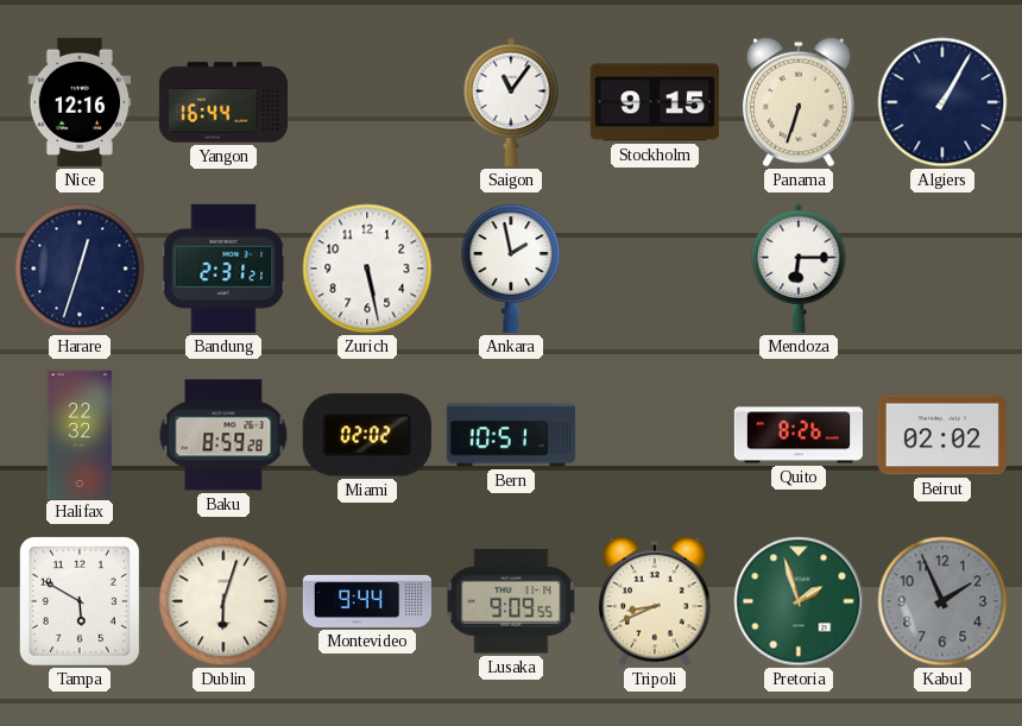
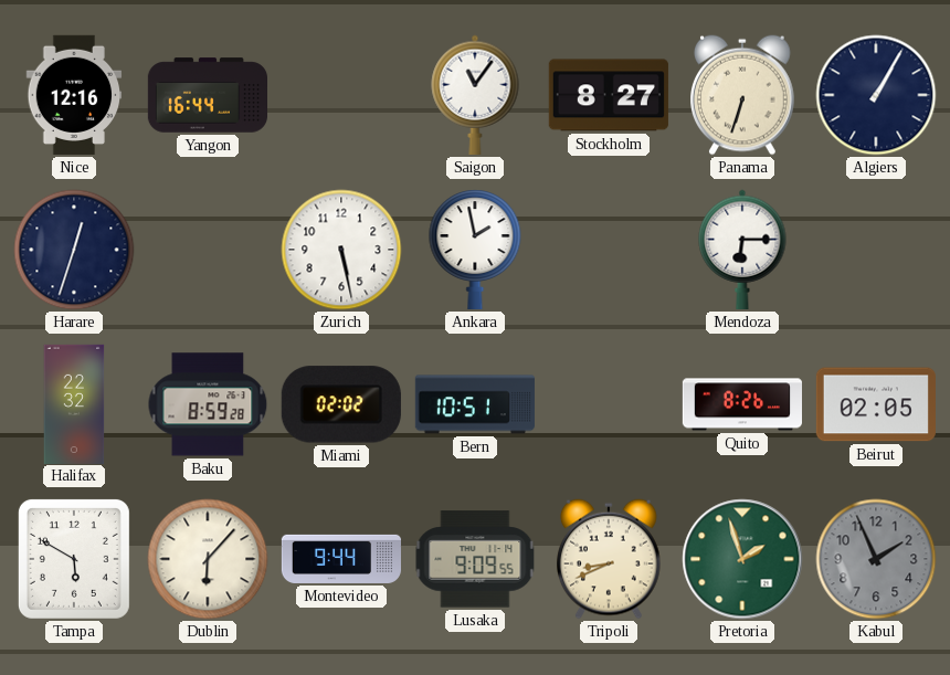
Stockholm: 9:15 -> 8:27 (609, 95)
Bandung: 2:31 -> none (223, 269)
Beirut: 02:02 -> 02:05 (876, 404)
Dublin: 6:03 -> 6:07 (208, 559)
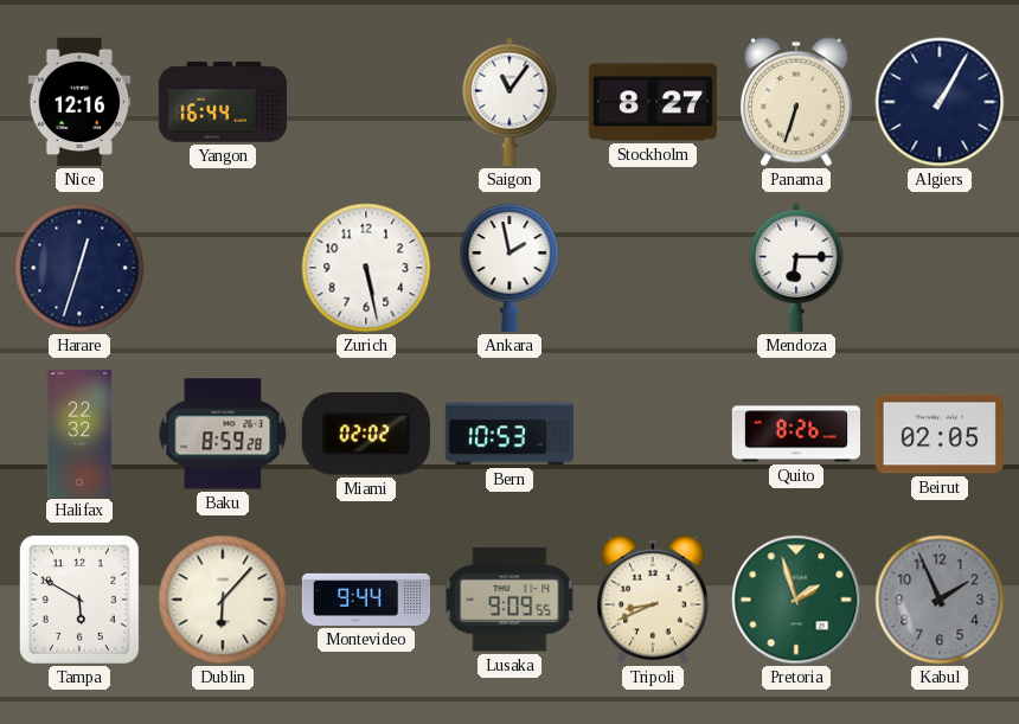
Bern: 10:51 -> 10:53 (509, 434)
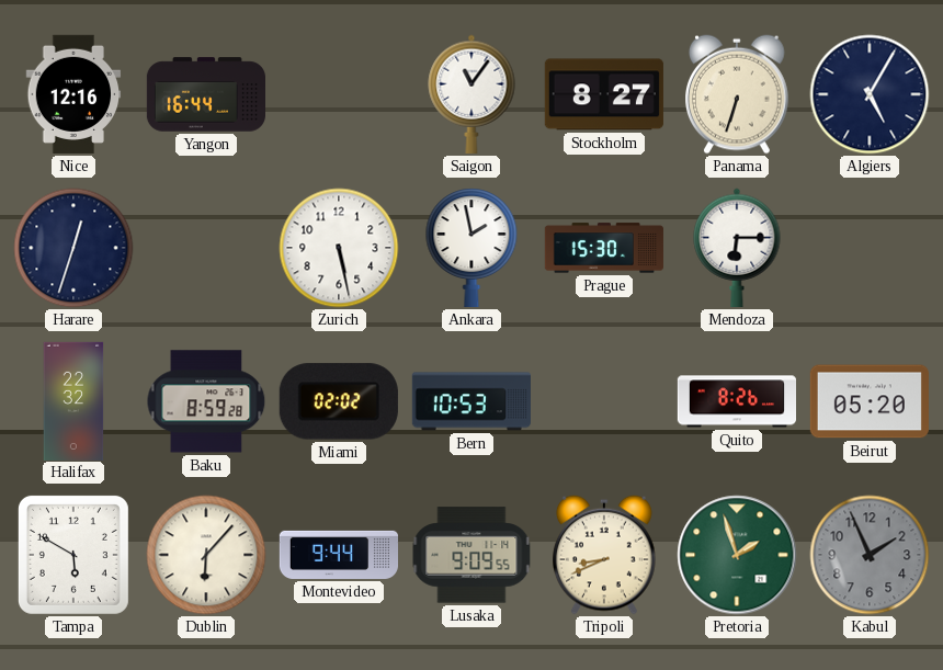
Algiers: 1:05 -> 5:05 (870, 94)
Prague: none -> 15:30 (604, 248)
Beirut: 02:05 -> 05:20 (870, 401)
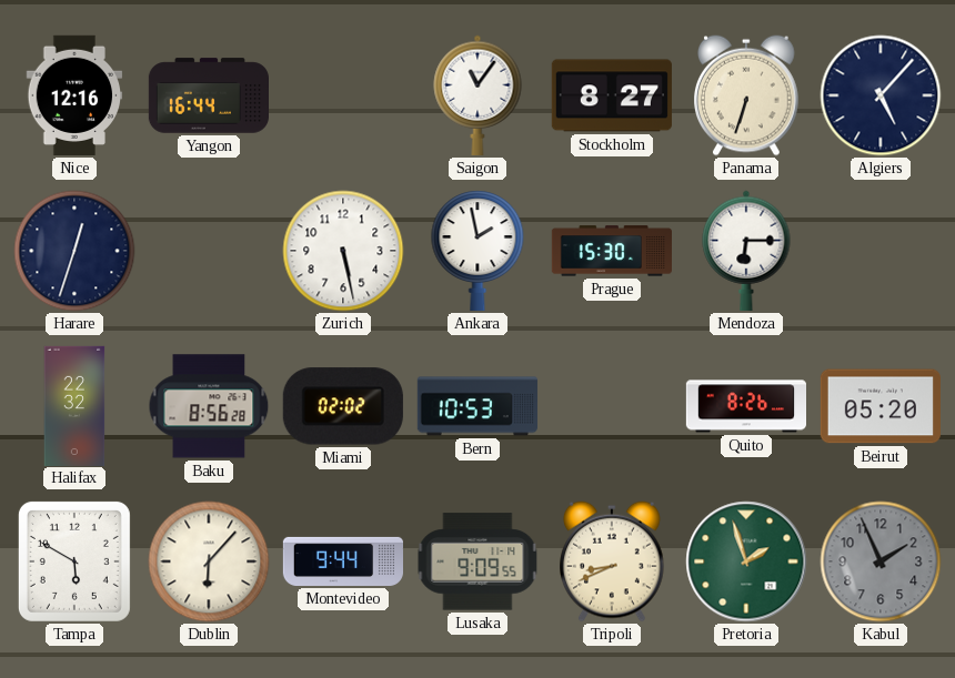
Algiers: 5:05 -> 5:07 (881, 95)
Baku: 8:59 -> 8:56 (209, 406)
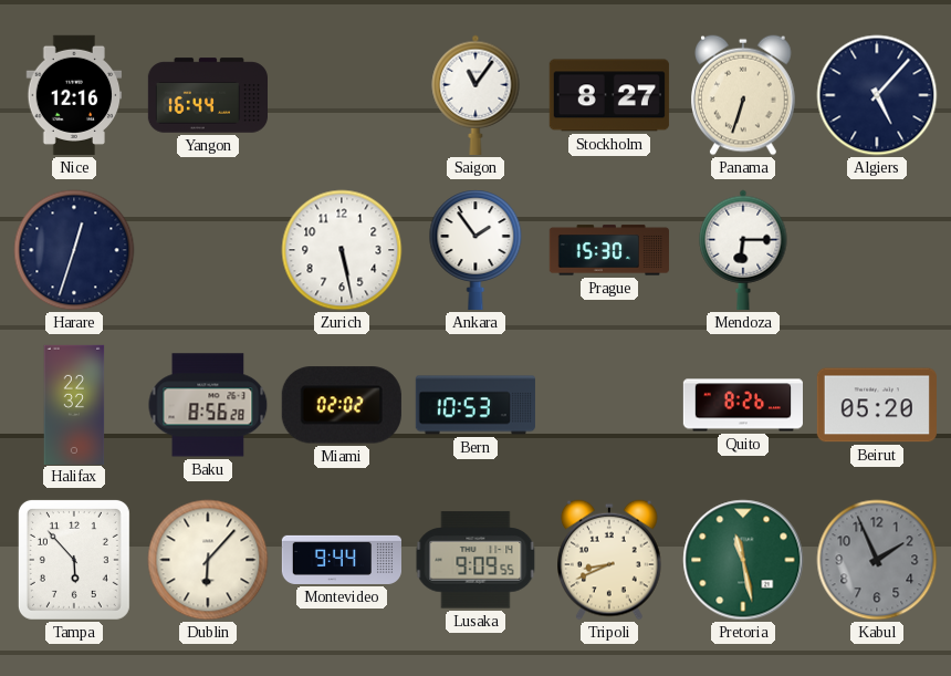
Ankara: 1:58 -> 1:54 (476, 250)
Tampa: 5:50 -> 5:53 (74, 560)
Pretoria: 1:57 -> 11:28 (743, 560)
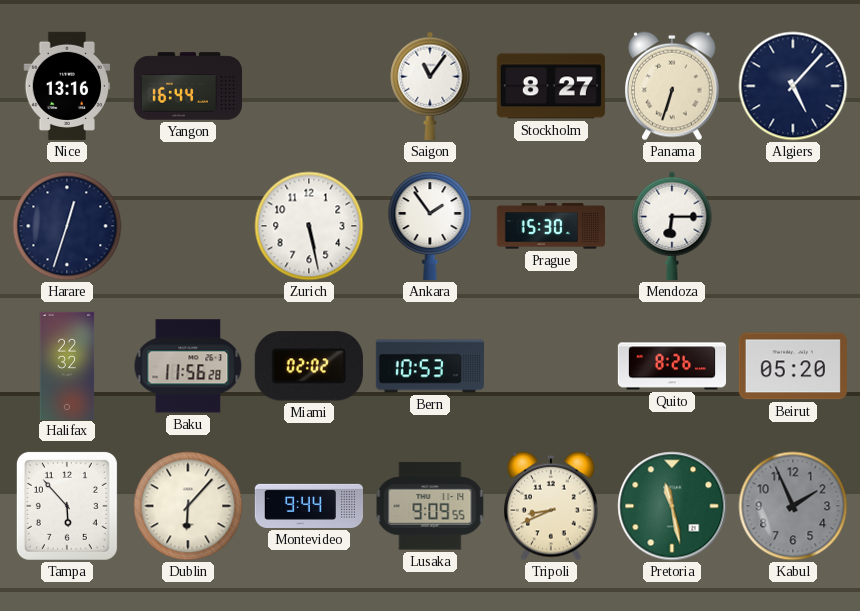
Nice: 12:16 -> 13:16 (67, 86)
Baku: 8:56 -> 11:56 (188, 366)
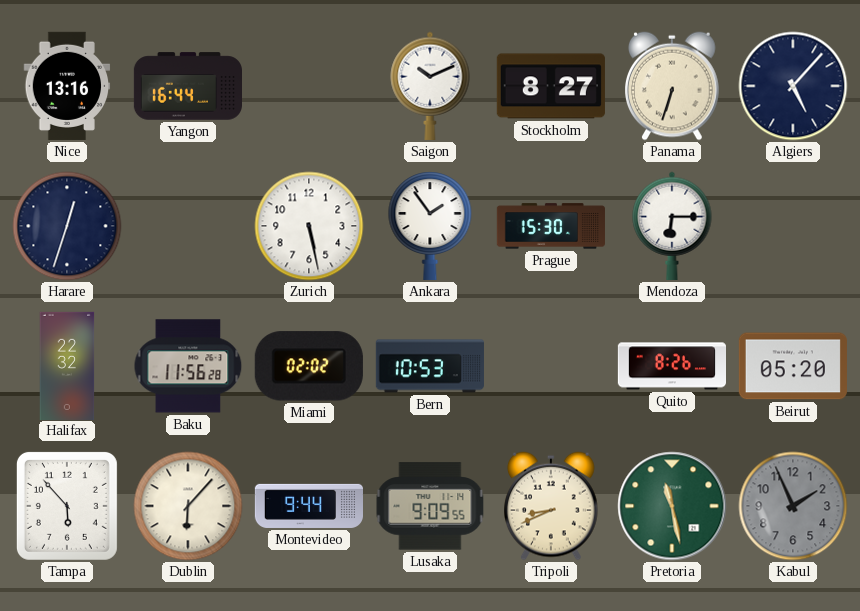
Saigon: 11:06 -> 10:11 (430, 86)
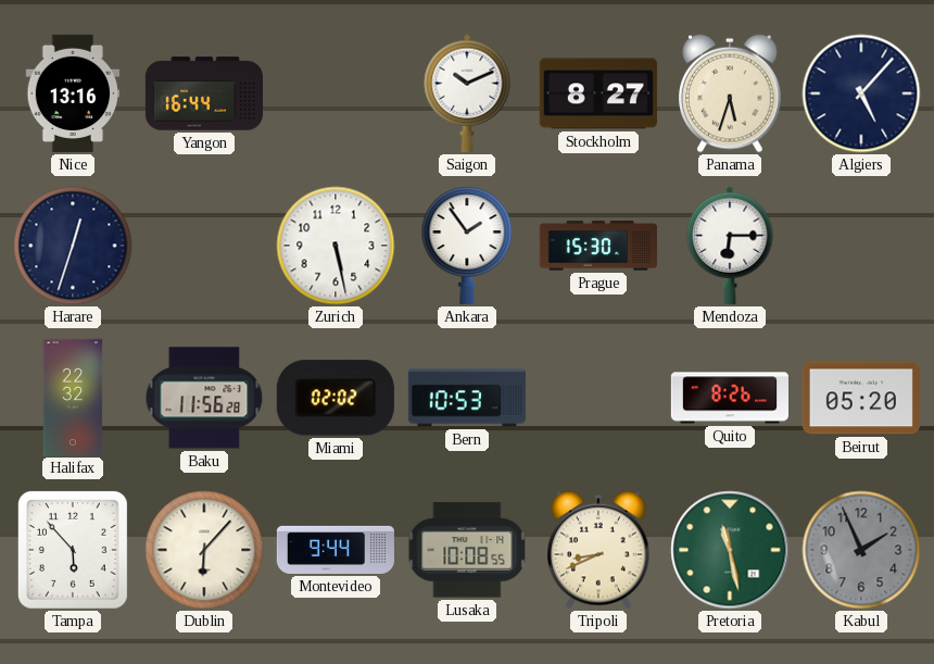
Panama: 6:33 -> 5:33 (731, 93)
Lusaka: 9:09 -> 10:08 (467, 550)
